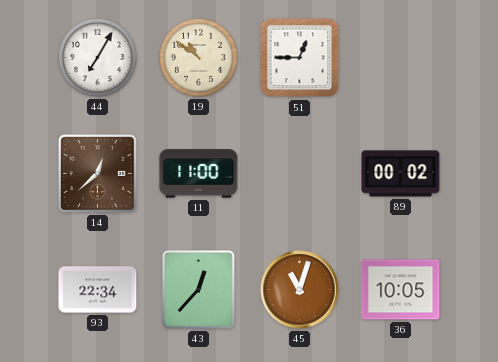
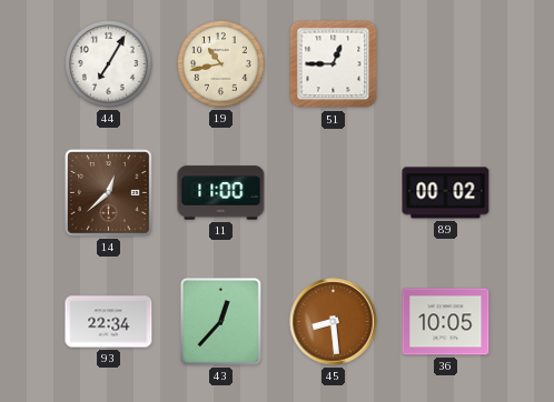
19: 10:51 -> 10:43 (221, 64)
45: 11:03 -> 8:29 (334, 322)
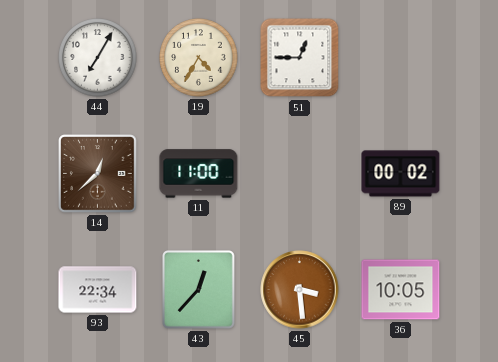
19: 10:43 -> 4:35 (199, 58)
45: 8:29 -> 3:29 (300, 290)
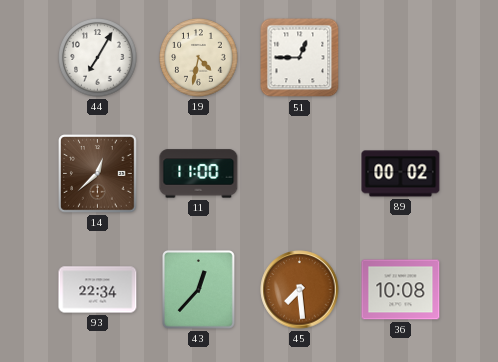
19: 4:35 -> 4:32 (199, 58)
45: 3:29 -> 7:29 (300, 290)
36: 10:05 -> 10:08 (401, 290)
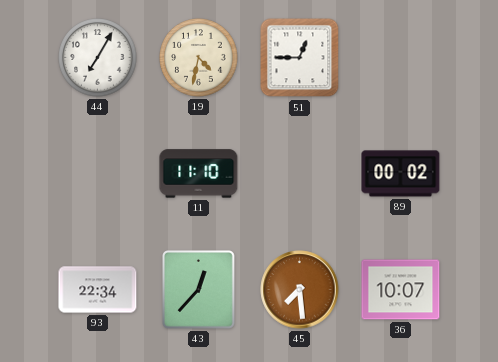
14: 12:38 -> none (98, 174)
11: 11:00 -> 11:10 (199, 174)
36: 10:08 -> 10:07 (401, 290)
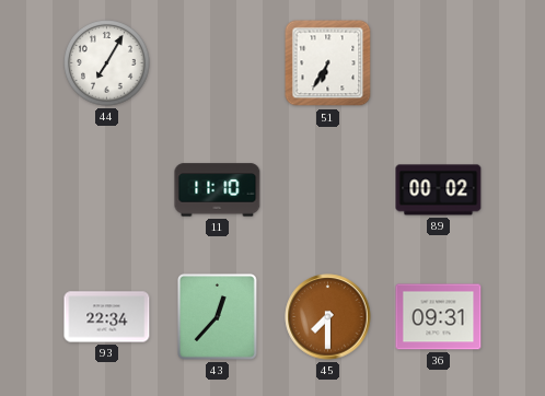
19: 4:32 -> none (199, 58)
51: 12:45 -> 6:35 (328, 63)
45: 7:29 -> 7:30 (328, 317)
36: 10:07 -> 09:31 (439, 317)
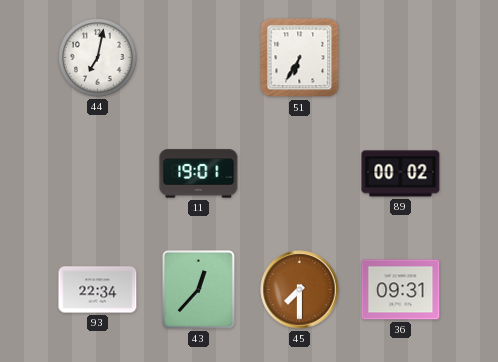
44: 7:05 -> 7:02 (98, 58)
11: 11:10 -> 19:01 (199, 174)
